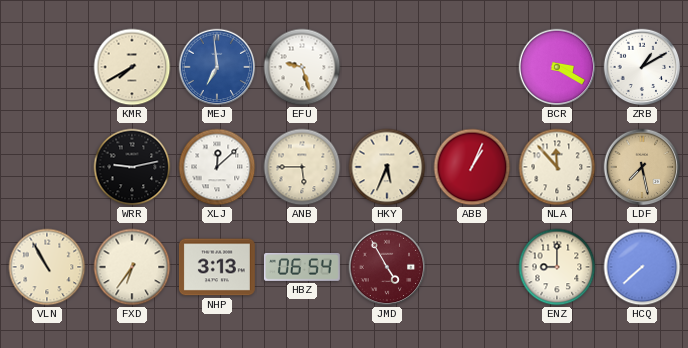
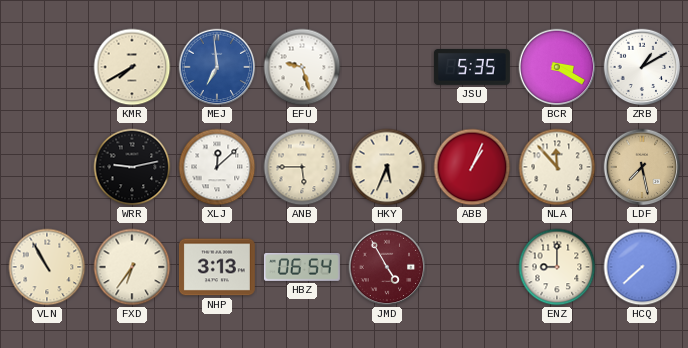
JSU: none -> 5:35 (472, 68)
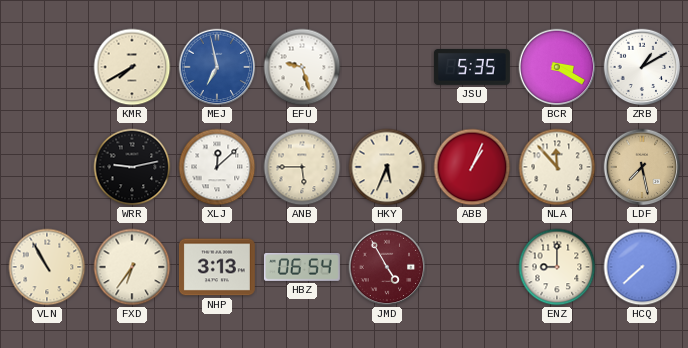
MEJ: 6:59 -> 6:58 (217, 67)
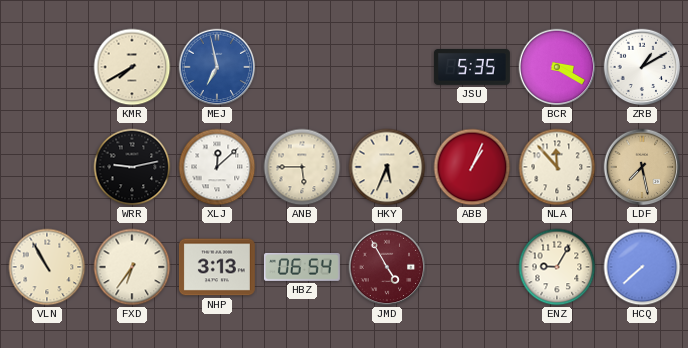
EFU: 9:27 -> none (302, 67)
ENZ: 9:00 -> 9:05 (557, 267)
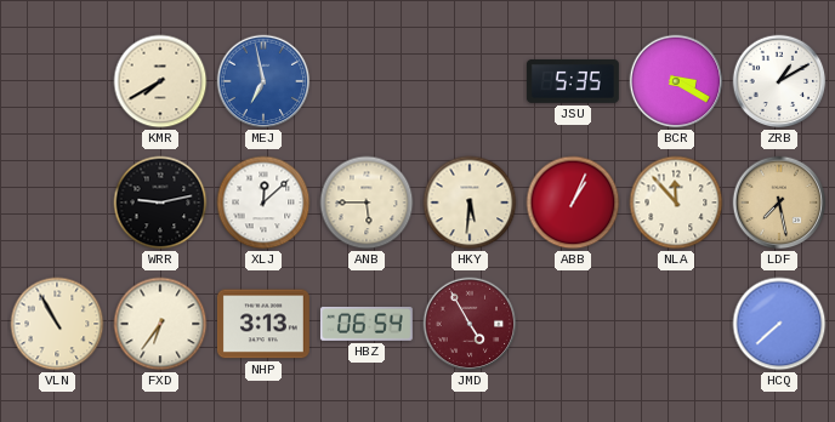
HKY: 5:34 -> 5:31 (470, 203)
ENZ: 9:05 -> none (557, 267)
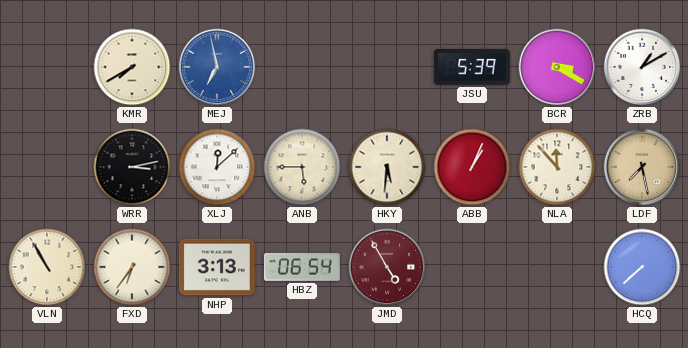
JSU: 5:35 -> 5:39 (472, 68)
WRR: 9:13 -> 3:13 (132, 167)
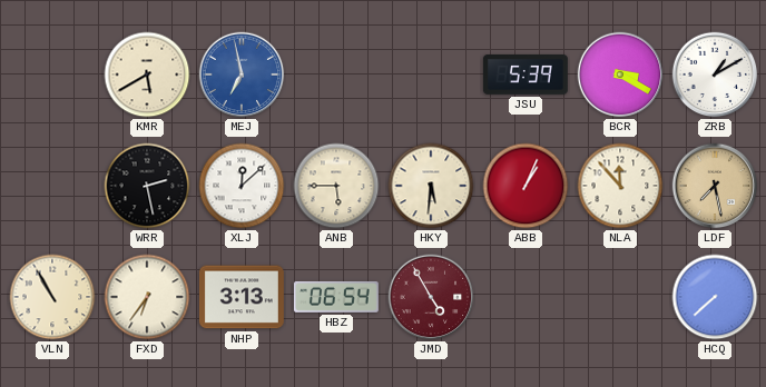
KMR: 7:40 -> 5:40 (147, 75)
WRR: 3:13 -> 2:28 (147, 186)
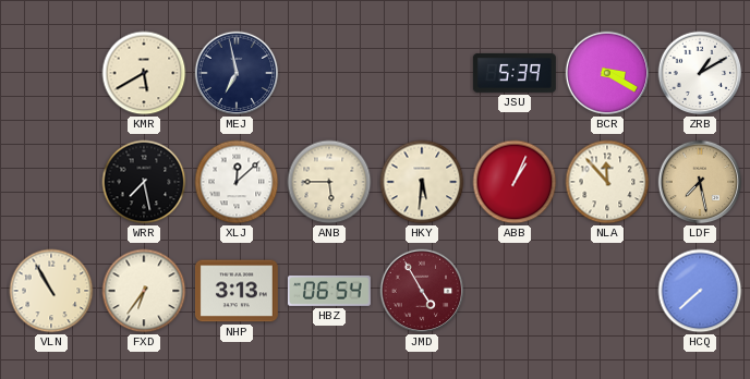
MEJ dial: blue -> navy (237, 73)
WRR: 2:28 -> 7:28 (144, 182)
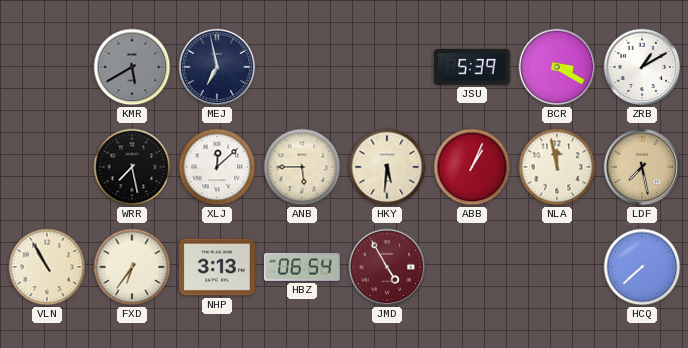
KMR dial: cream -> grey (132, 67)
NLA: 11:53 -> 11:58 (557, 167)
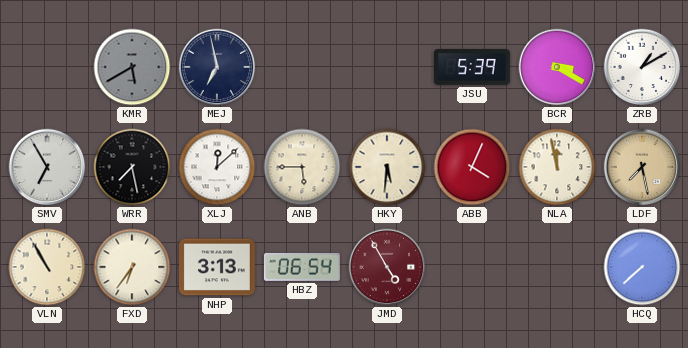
SMV: none -> 6:55 (47, 167)
ABB: 1:04 -> 4:04 (472, 167)
